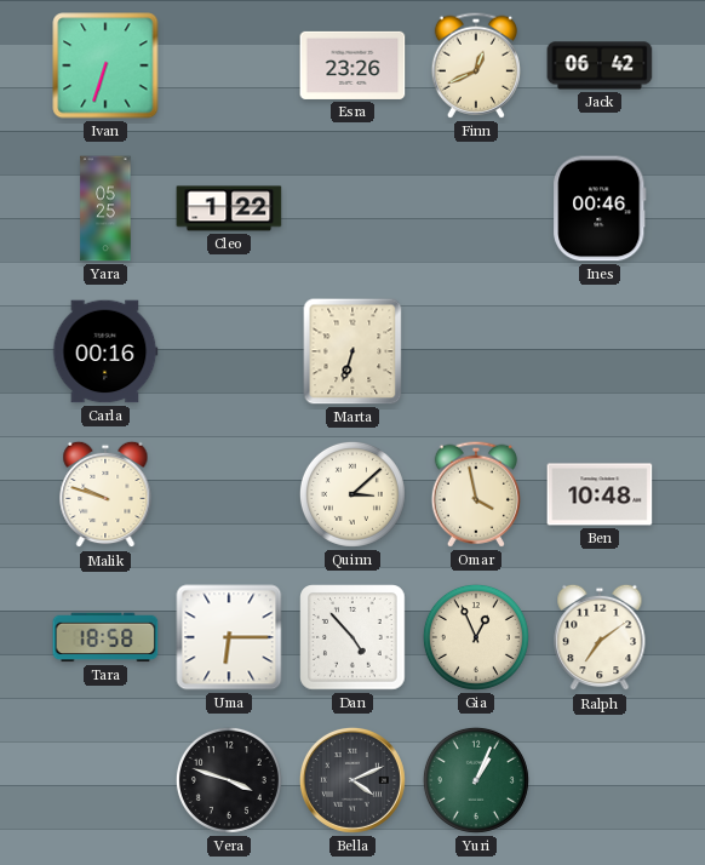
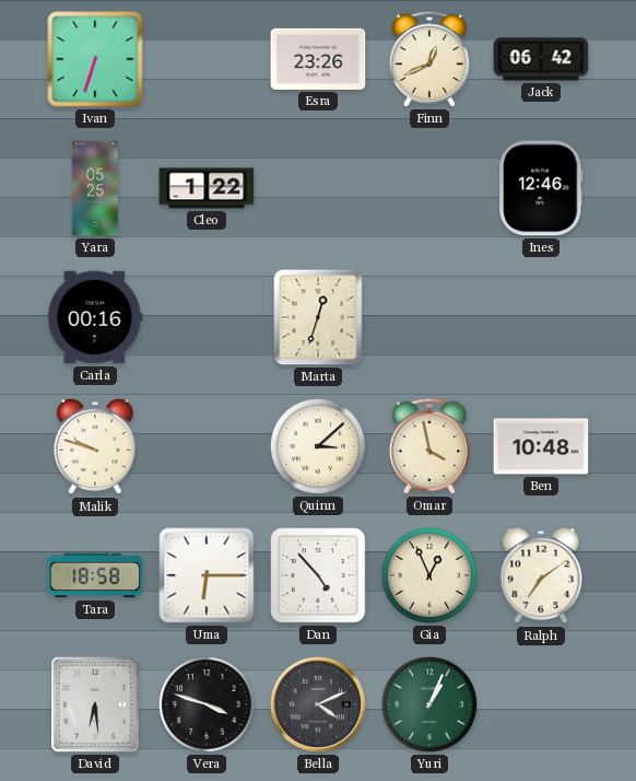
Ines: 00:46 -> 12:46 (541, 188)
Marta: 6:33 -> 12:33 (318, 317)
David: none -> 6:29 (96, 706)
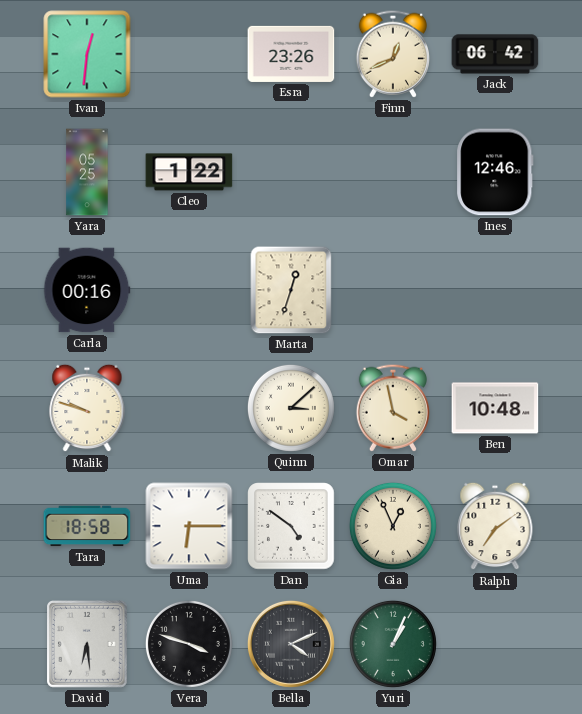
Ivan: 6:33 -> 12:31 (87, 54)
Dan: 4:53 -> 4:51 (291, 526)
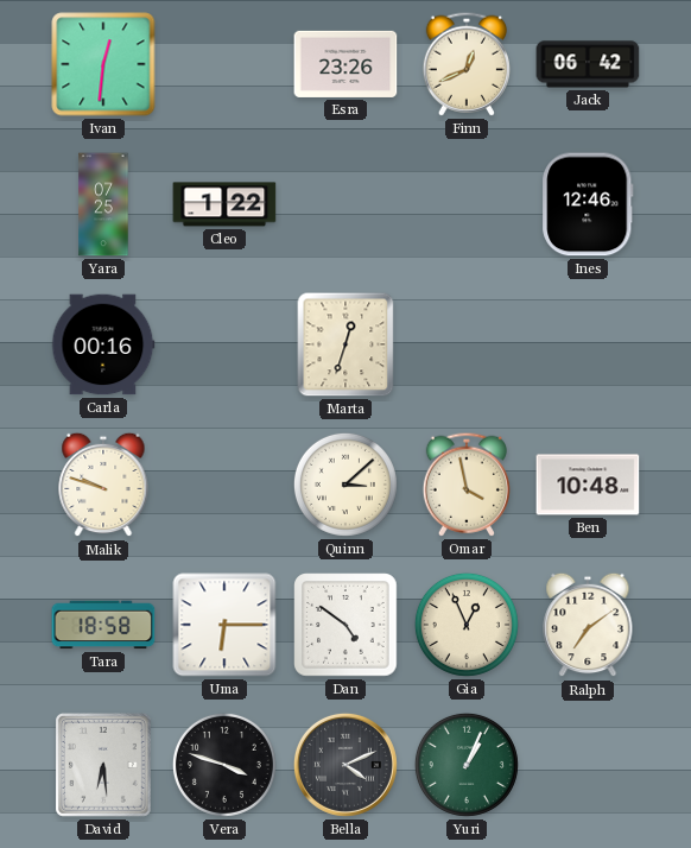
Yara: 05:25 -> 07:25 (103, 204)
